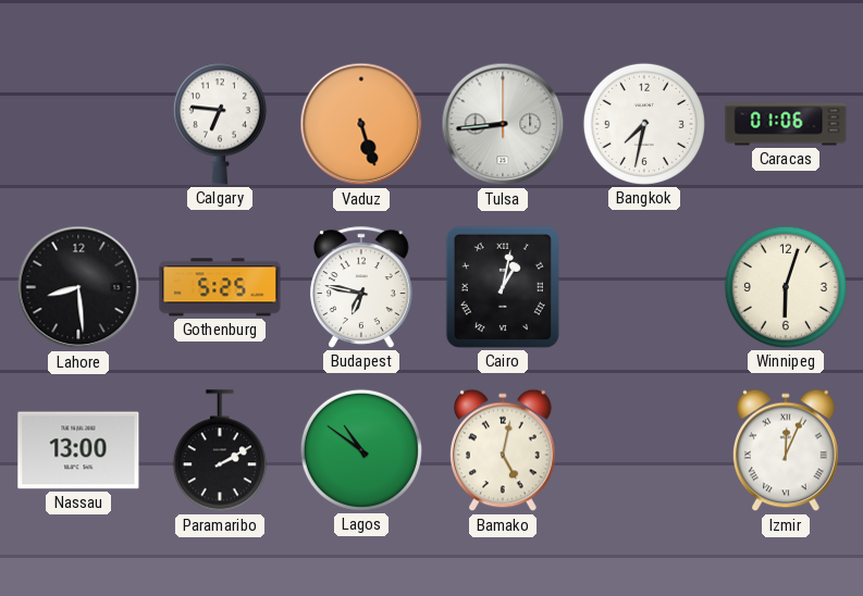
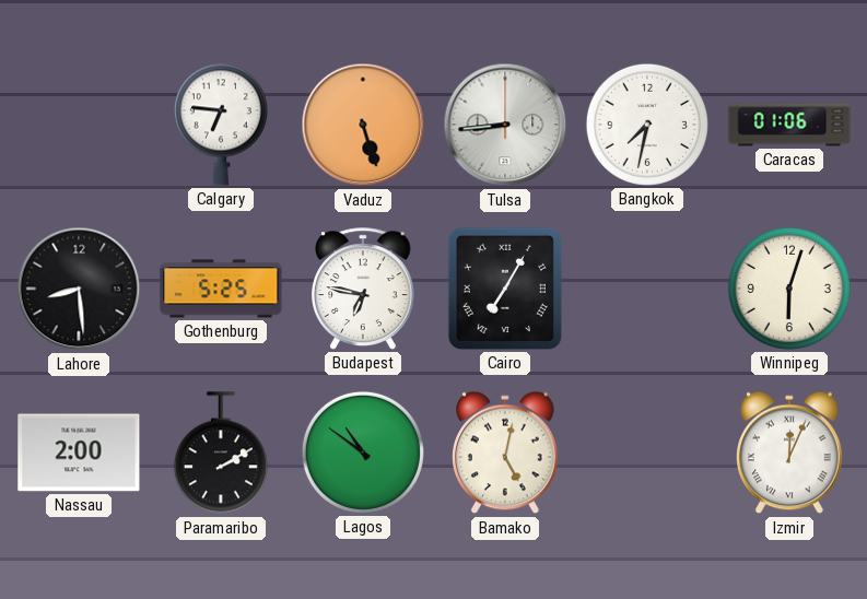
Cairo: 1:02 -> 7:05 (505, 289)
Nassau: 13:00 -> 2:00 (79, 453)
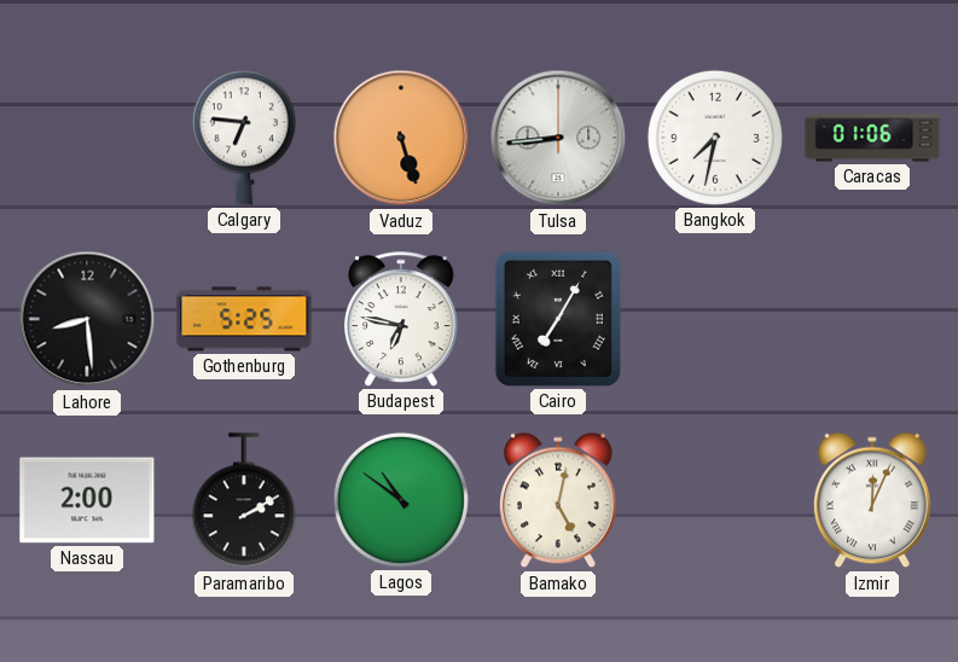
Winnipeg: 6:03 -> none (789, 289)
